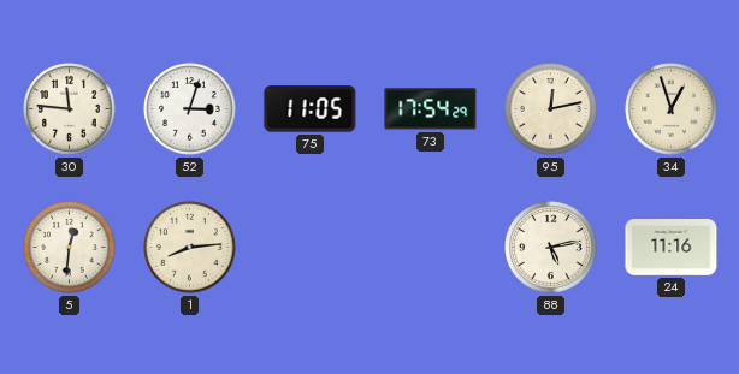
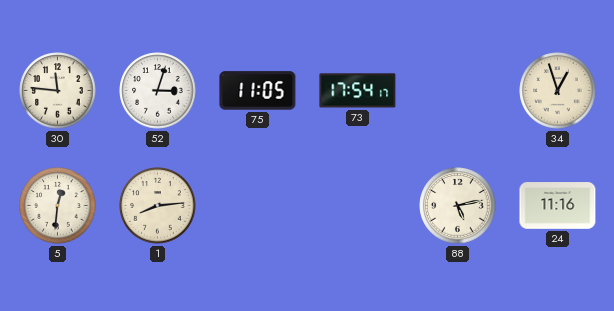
73: 17:54:29 -> 17:54:17 (358, 91)
95: 12:13 -> none (551, 109)
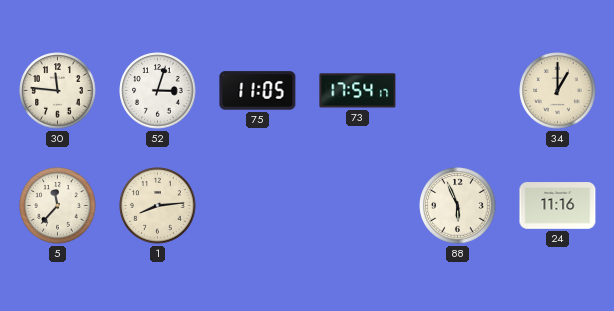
34: 12:57 -> 1:00 (558, 91)
5: 12:31 -> 11:37 (58, 206)
88: 5:13 -> 5:56 (458, 206)
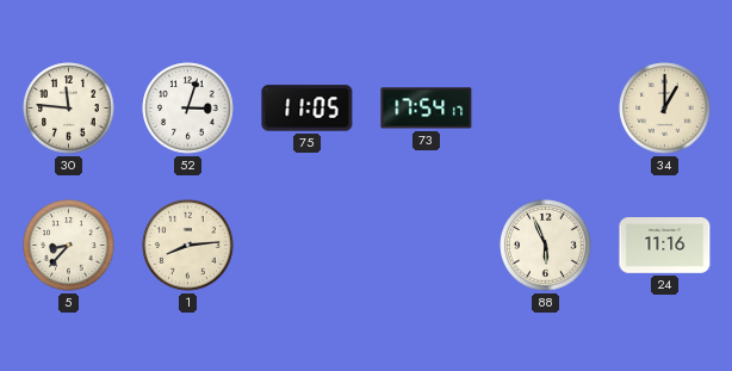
5: 11:37 -> 8:37 (69, 246)
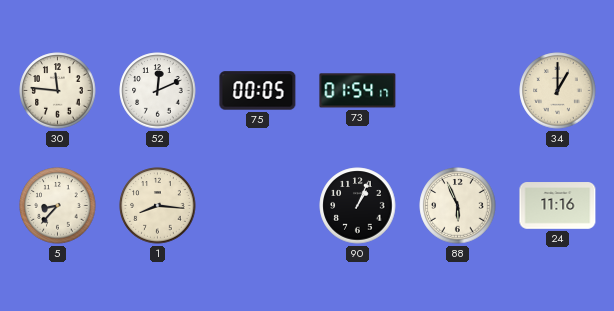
52: 3:03 -> 12:11 (158, 91)
75: 11:05 -> 00:05 (258, 91)
73: 17:54 -> 01:54 (358, 91)
1: 8:14 -> 8:16 (158, 206)
90: none -> 1:04 (358, 206)
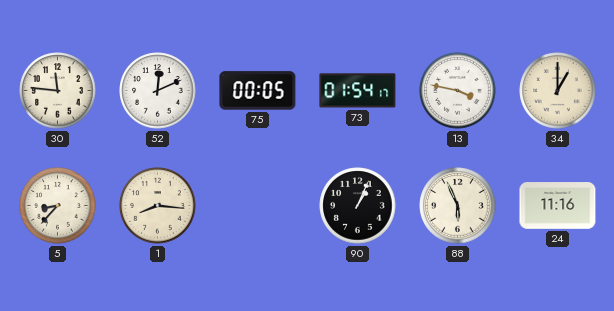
13: none -> 3:47 (458, 91)
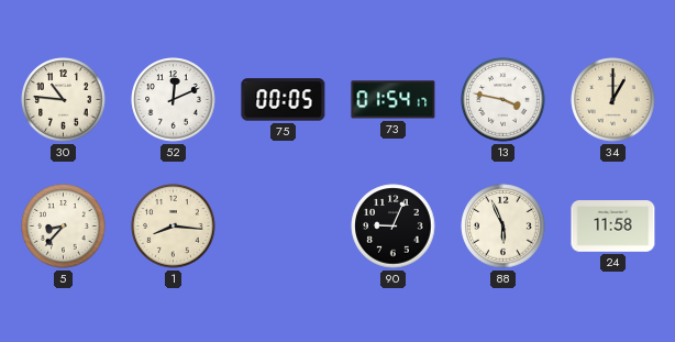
30: 11:46 -> 10:46 (64, 100)
90: 1:04 -> 9:04 (394, 227)
24: 11:16 -> 11:58 (613, 227)
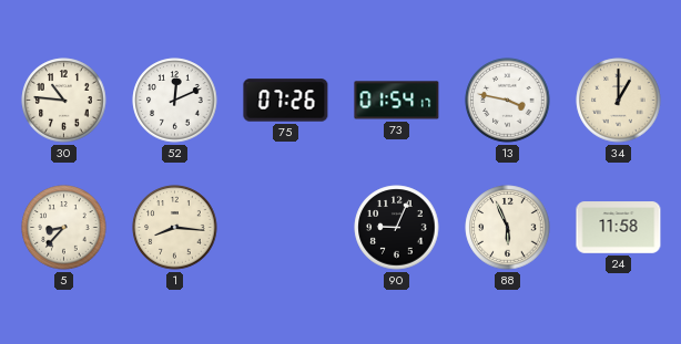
75: 00:05 -> 07:26 (286, 101)
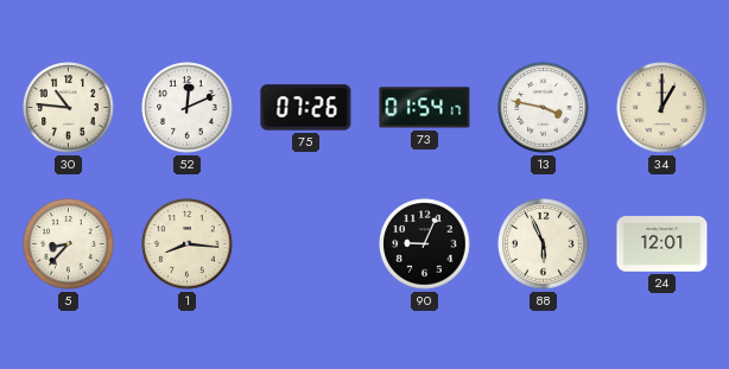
24: 11:58 -> 12:01 (663, 244)
